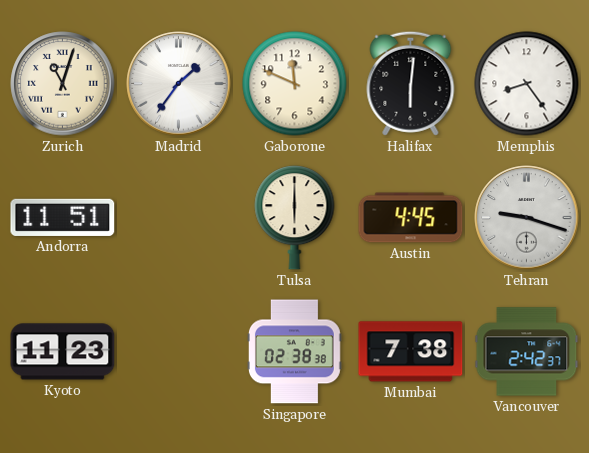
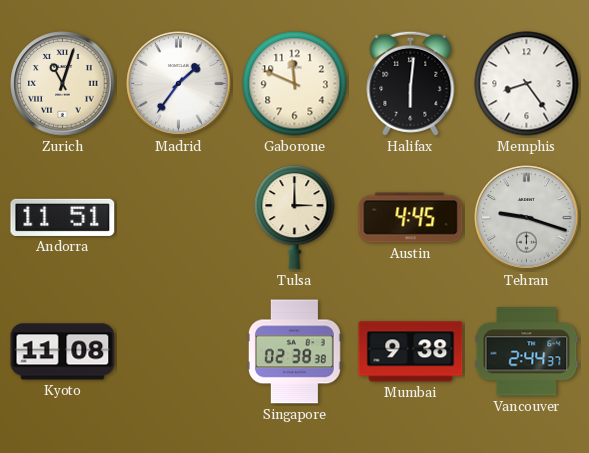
Tulsa: 6:00 -> 3:00 (295, 218)
Kyoto: 11:23 -> 11:08 (63, 352)
Mumbai: 7:38 -> 9:38 (411, 352)
Vancouver: 2:42 -> 2:44 (527, 352)
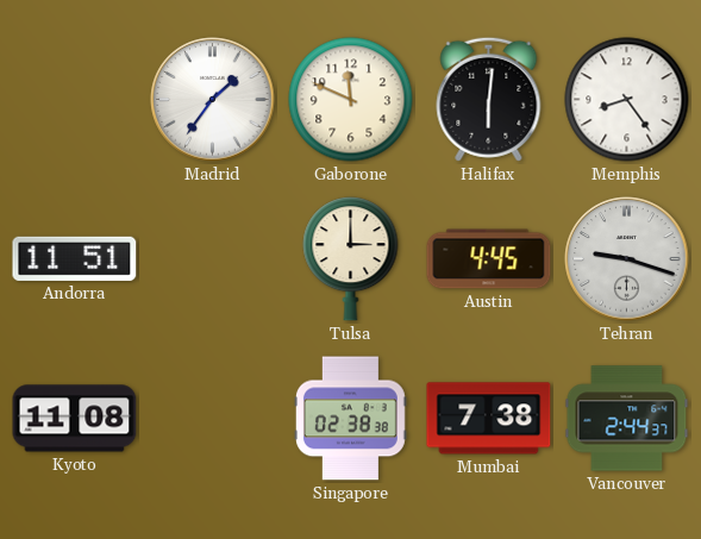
Zurich: 11:03 -> none (63, 84)
Mumbai: 9:38 -> 7:38 (489, 419)
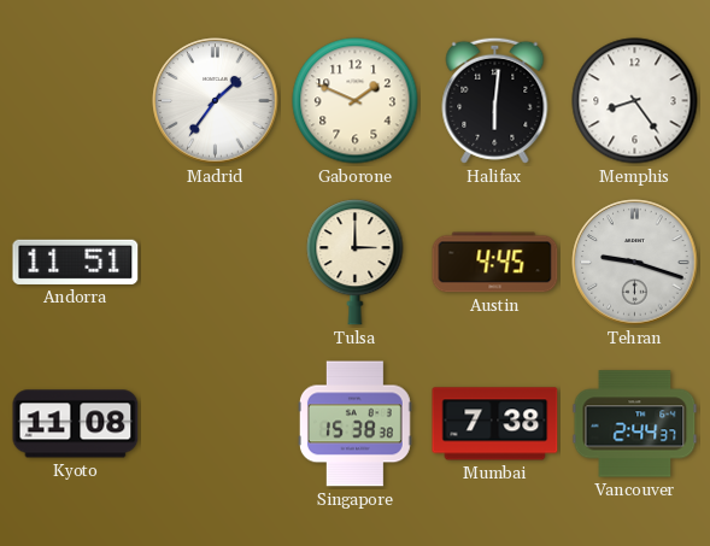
Gaborone: 11:49 -> 1:49 (356, 101)
Singapore: 02:38 -> 15:38 (354, 424)
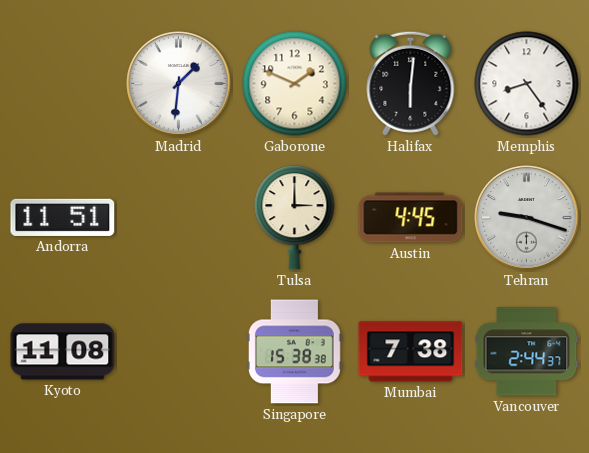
Madrid: 1:36 -> 1:31 (179, 84)
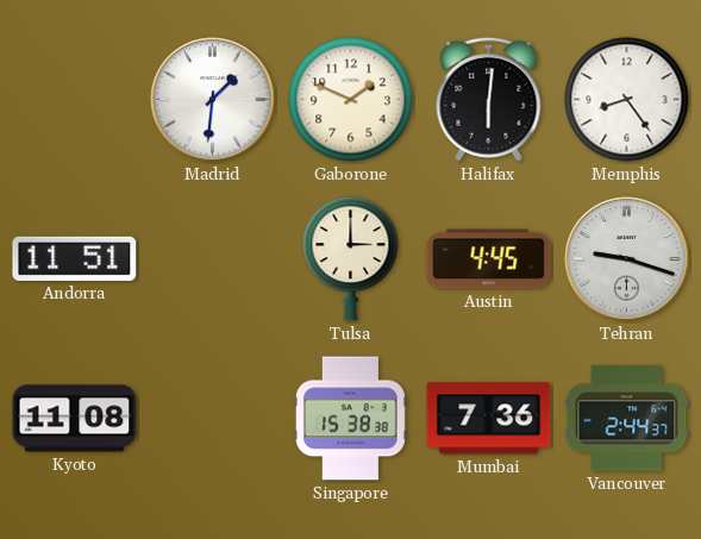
Mumbai: 7:38 -> 7:36 (489, 419)
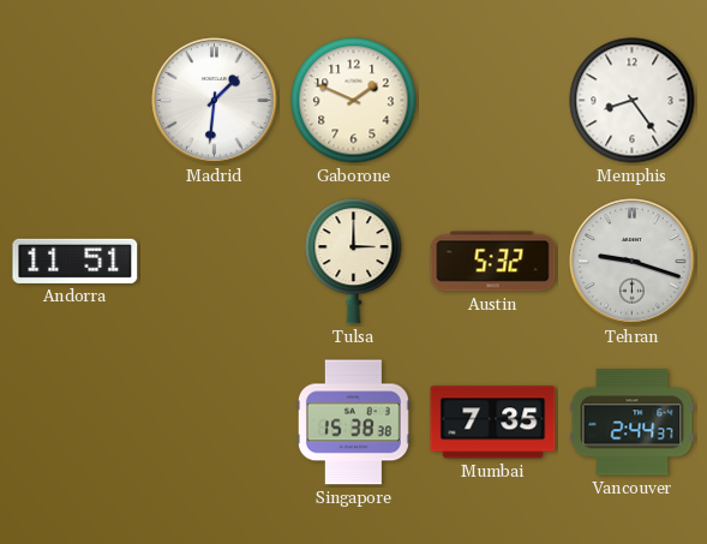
Halifax: 6:01 -> none (489, 99)
Austin: 4:45 -> 5:32 (493, 262)
Kyoto: 11:08 -> none (75, 419)
Mumbai: 7:36 -> 7:35 (493, 423)
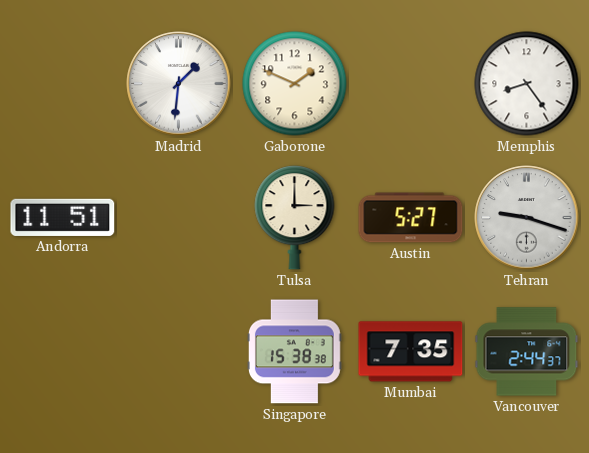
Austin: 5:32 -> 5:27 (411, 218)
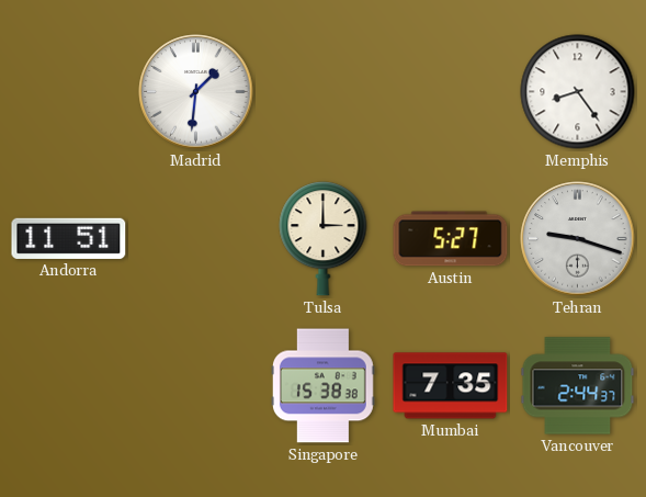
Gaborone: 1:49 -> none (295, 84)
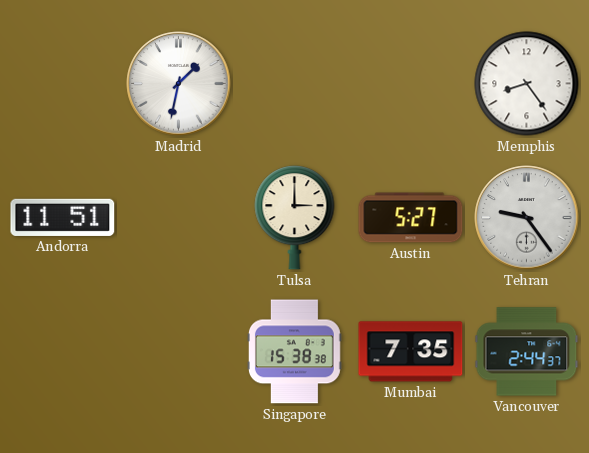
Madrid: 1:31 -> 1:32 (179, 84)
Tehran: 9:18 -> 9:24 (527, 218)
